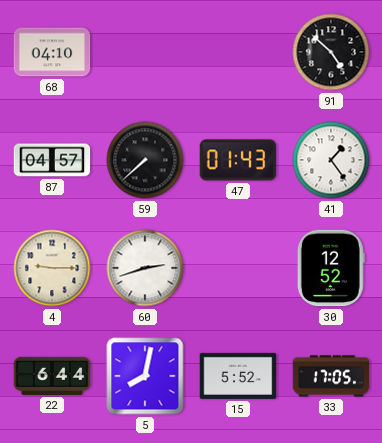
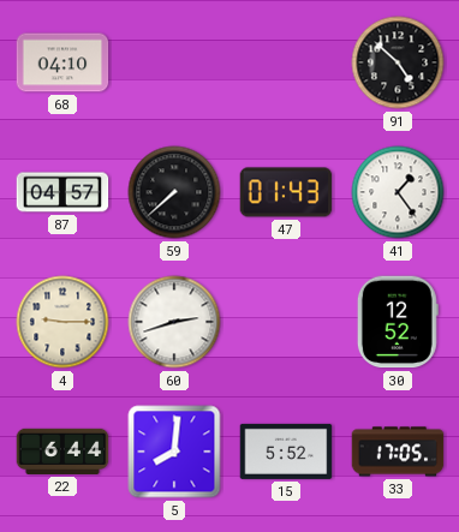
5: 8:02 -> 8:01 (174, 452)
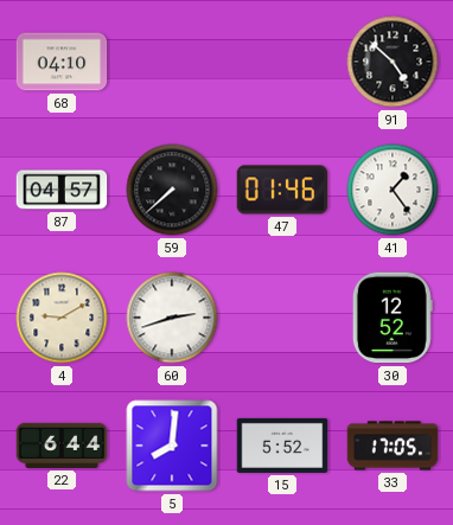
47: 01:43 -> 01:46 (282, 190)
4: 9:15 -> 9:10 (62, 318)
